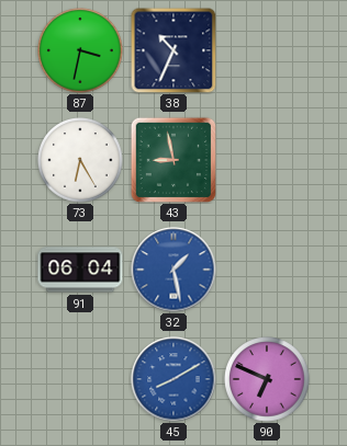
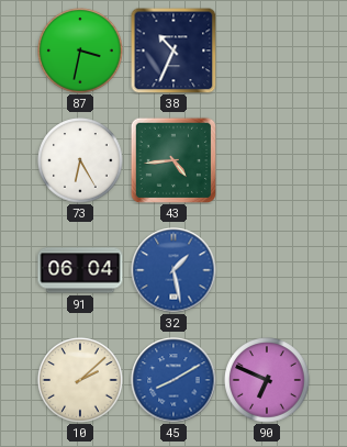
43: 8:58 -> 4:44 (172, 159)
10: none -> 2:08 (80, 380)
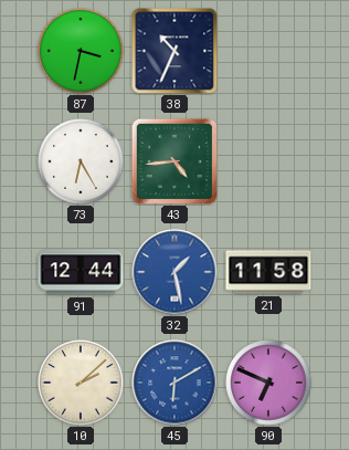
91: 06:04 -> 12:44 (81, 272)
21: none -> 11:58 (268, 272)
45: 8:10 -> 6:10 (174, 383)
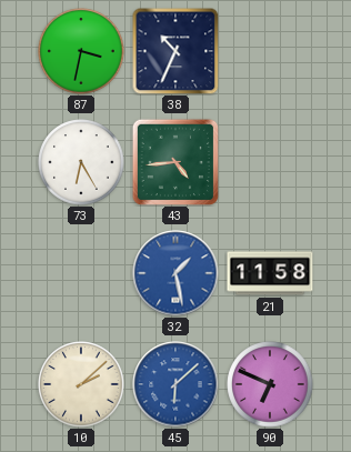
91: 12:44 -> none (81, 272)
45: 6:10 -> 6:08 (175, 384)
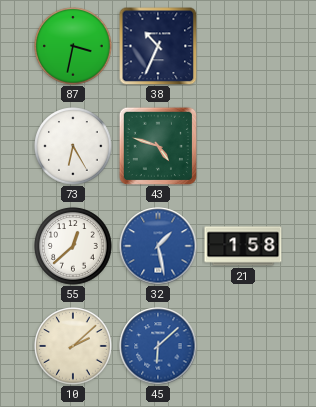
43: 4:44 -> 4:48 (157, 145)
55: none -> 12:38 (73, 246)
21: 11:58 -> 1:58 (243, 246)
90: 6:49 -> none (270, 384)
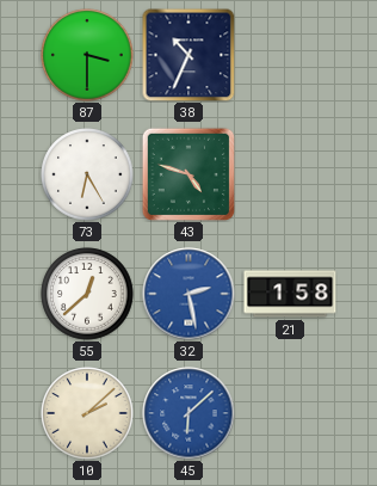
87: 3:32 -> 3:30 (87, 55)
32: 1:28 -> 2:28 (188, 294)
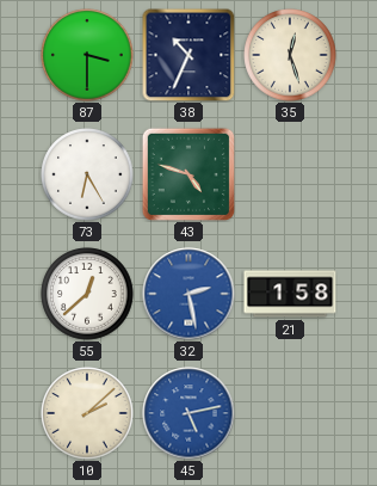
35: none -> 12:27 (290, 55)
45: 6:08 -> 5:13 (188, 413)
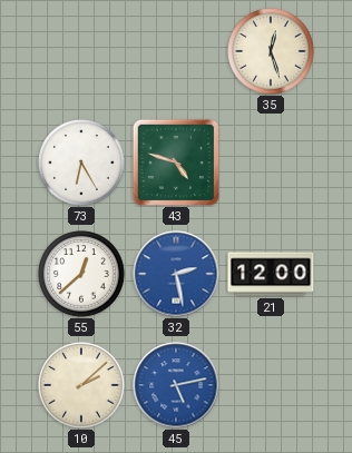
87: 3:30 -> none (87, 55)
38: 10:34 -> none (188, 55)
21: 1:58 -> 12:00 (271, 274)
